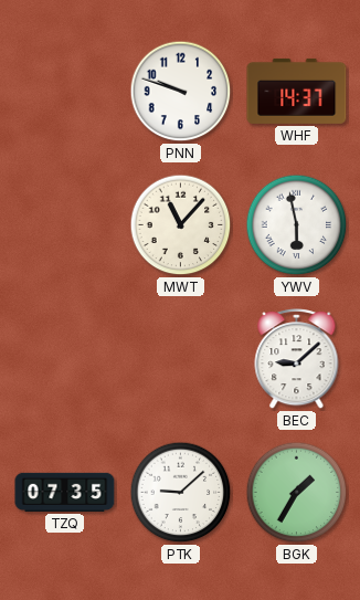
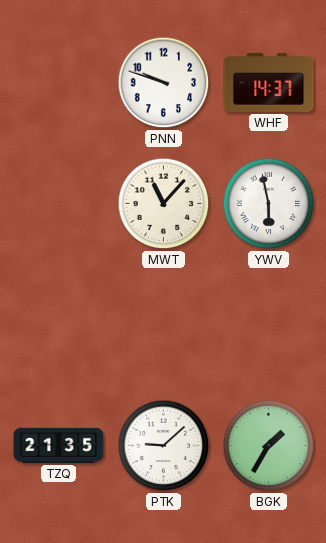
BEC: 9:08 -> none (297, 359)
TZQ: 07:35 -> 21:35 (59, 445)
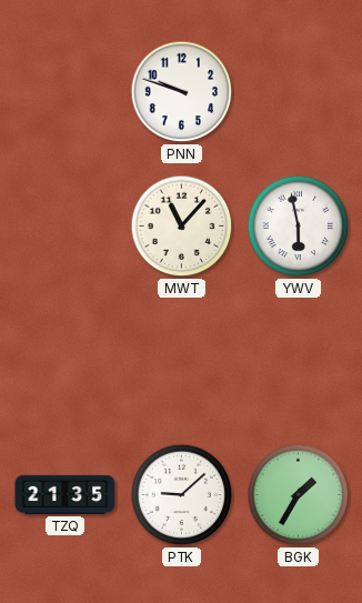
WHF: 14:37 -> none (269, 82)
